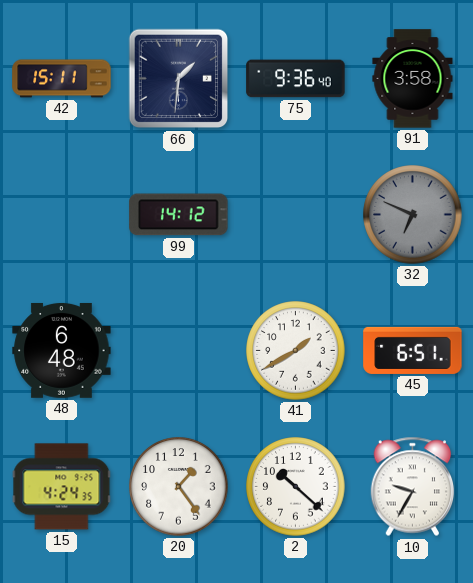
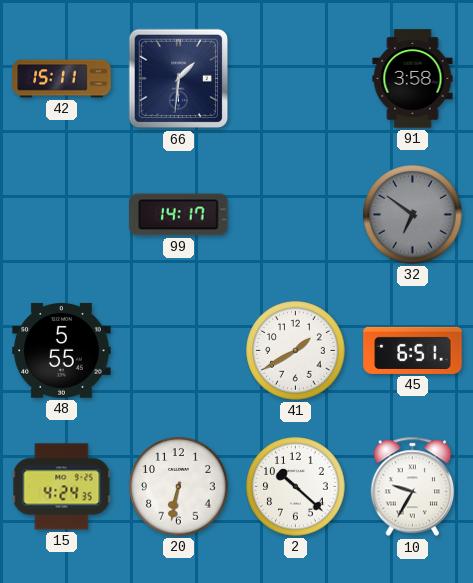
75: 9:36 -> none (296, 79)
99: 14:12 -> 14:17 (179, 215)
32: 6:49 -> 6:51 (413, 215)
48: 6:48 -> 5:55 (62, 351)
20: 1:24 -> 6:32 (179, 487)
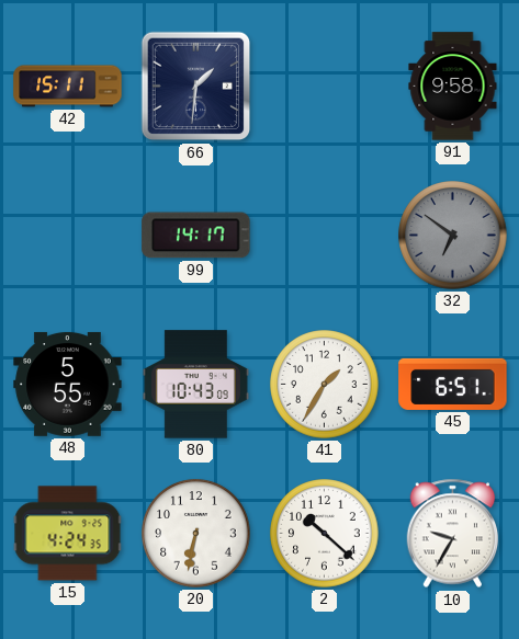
91: 3:58 -> 9:58 (453, 87)
80: none -> 10:43 (195, 385)
41: 1:40 -> 1:35 (325, 385)
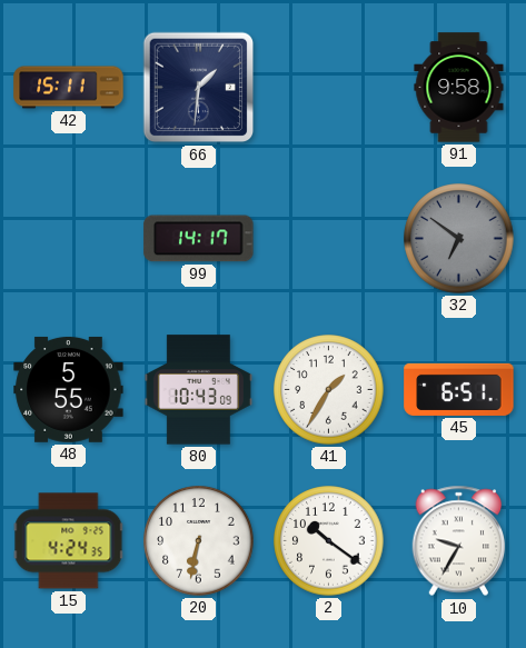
2: 10:22 -> 10:21 (329, 541)
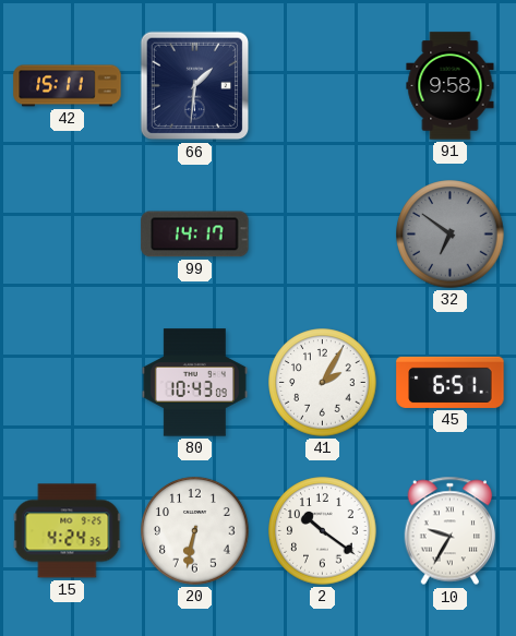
48: 5:55 -> none (69, 390)
41: 1:35 -> 2:05 (323, 383)
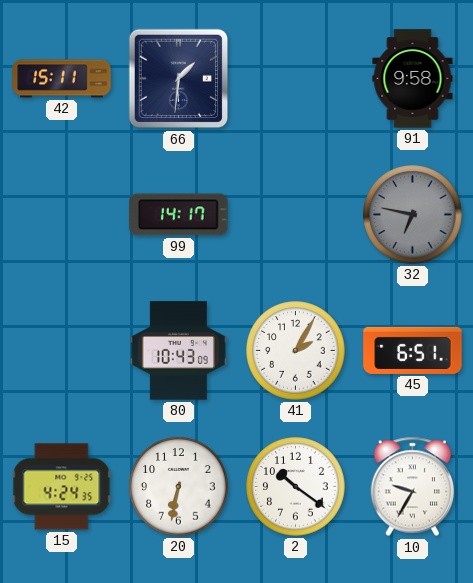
32: 6:51 -> 6:47 (413, 215)
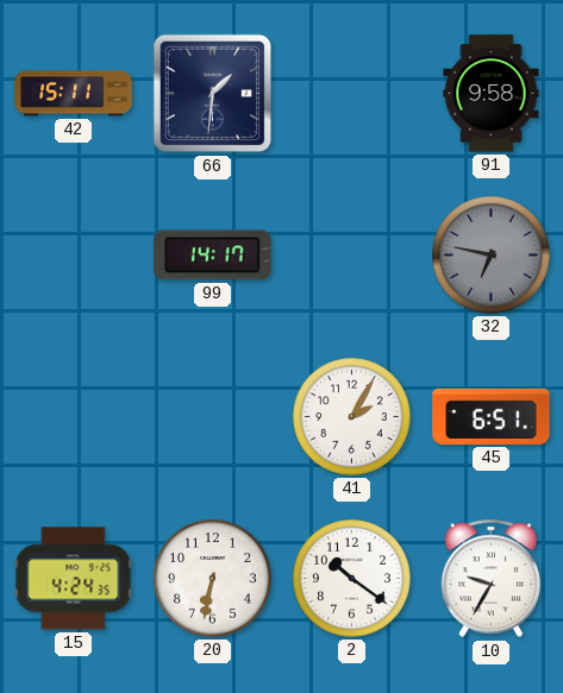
80: 10:43 -> none (178, 351)
